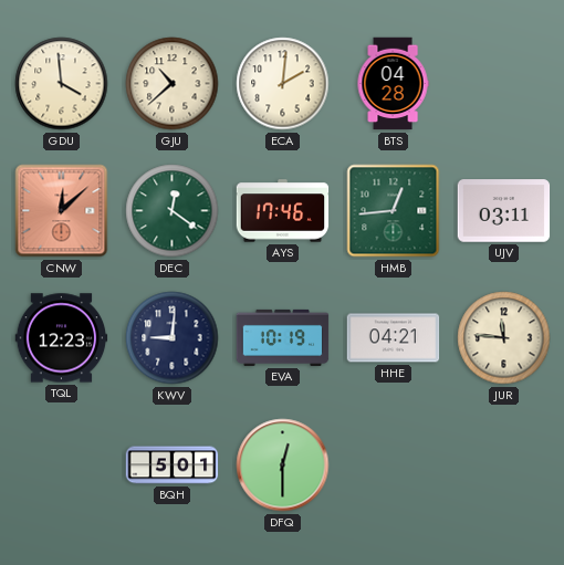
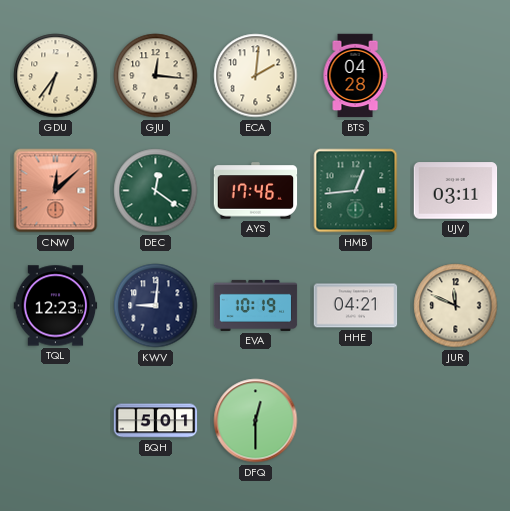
GDU: 3:59 -> 6:36 (56, 76)
GJU: 10:38 -> 12:16 (156, 76)
JUR: 11:46 -> 11:49 (456, 306)
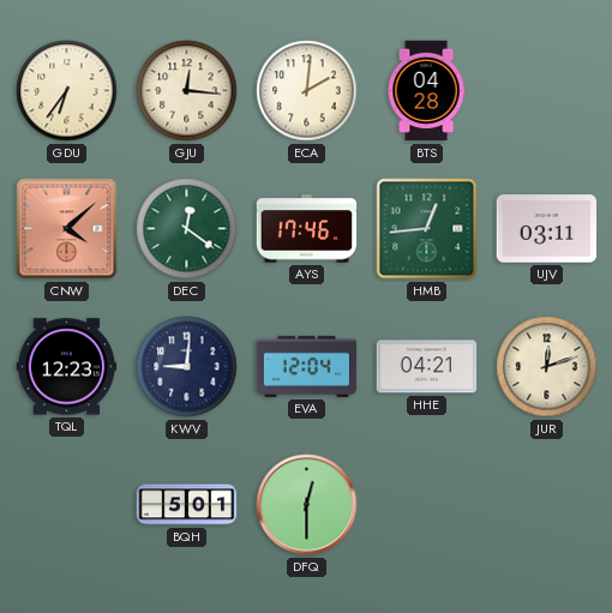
CNW: 12:08 -> 4:08 (67, 229)
EVA: 10:19 -> 12:04 (307, 366)
JUR: 11:49 -> 12:12 (547, 367)
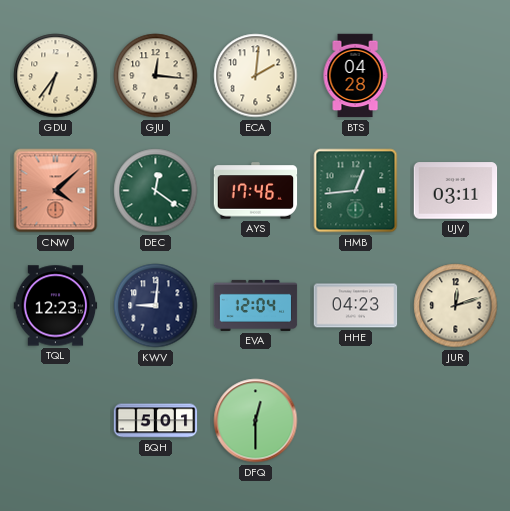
HHE: 04:21 -> 04:23 (356, 306)
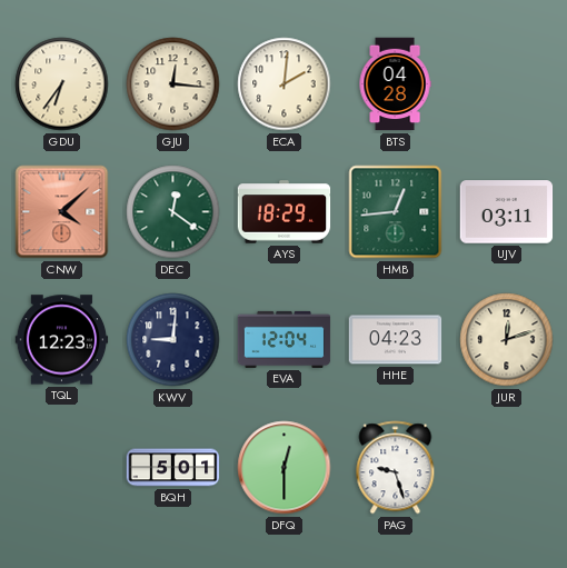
AYS: 17:46 -> 18:29 (285, 212)
PAG: none -> 9:27 (396, 468)
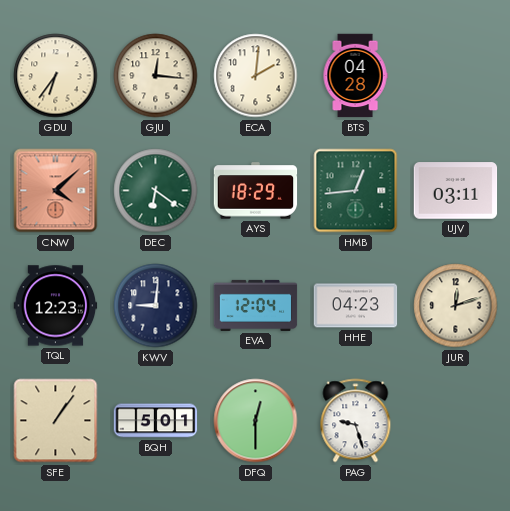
DEC: 12:21 -> 6:21 (156, 191)
SFE: none -> 1:06 (56, 421)
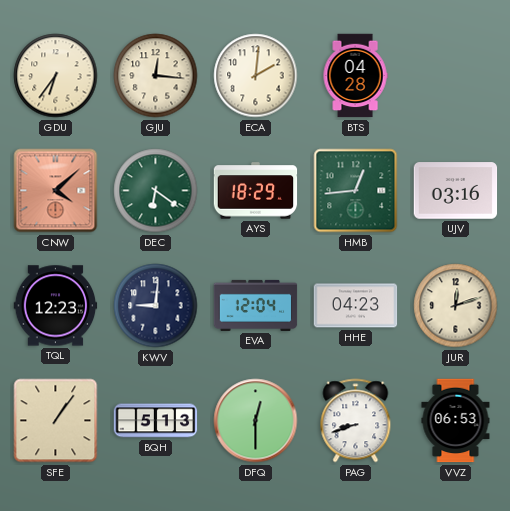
UJV: 03:11 -> 03:16 (456, 191)
BQH: 5:01 -> 5:13 (156, 421)
PAG: 9:27 -> 8:42 (356, 421)
VVZ: none -> 06:53 (456, 421)
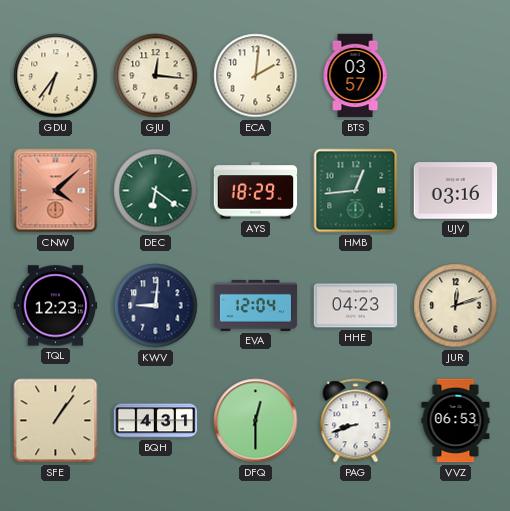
BTS: 04:28 -> 03:57 (355, 76)
BQH: 5:13 -> 4:31 (156, 421)
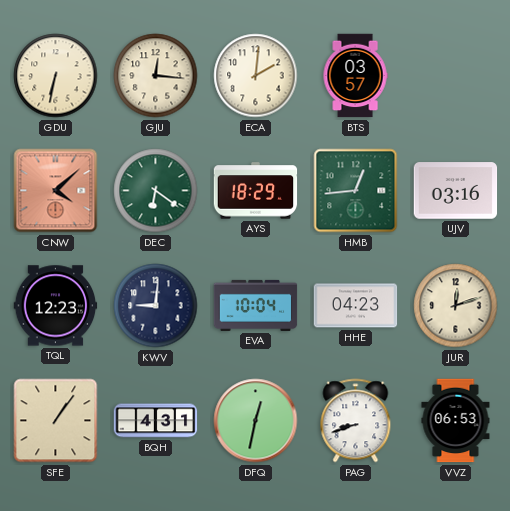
GDU: 6:36 -> 6:32 (56, 76)
EVA: 12:04 -> 10:04 (256, 305)
DFQ: 12:30 -> 12:32 (256, 421)
